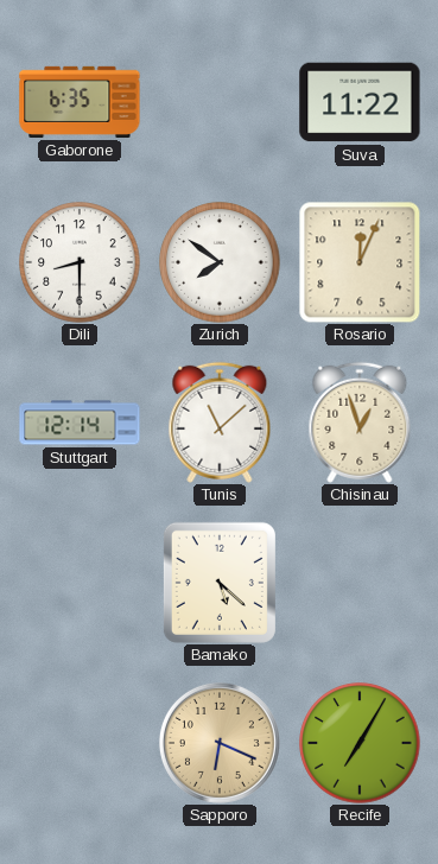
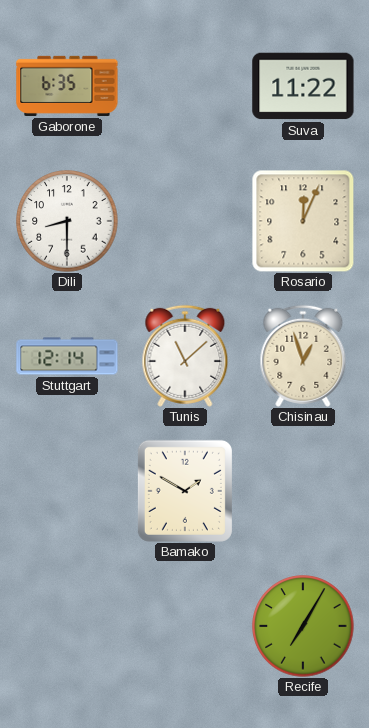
Zurich: 7:51 -> none (220, 262)
Bamako: 5:22 -> 1:50 (185, 491)
Sapporo: 6:19 -> none (220, 743)
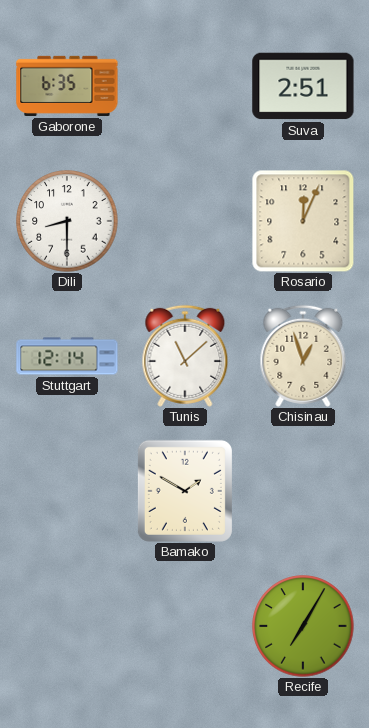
Suva: 11:22 -> 2:51 (303, 86)
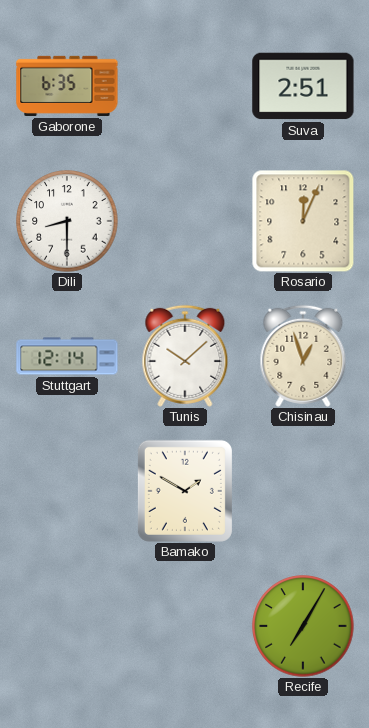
Tunis: 11:08 -> 10:08 (185, 356)
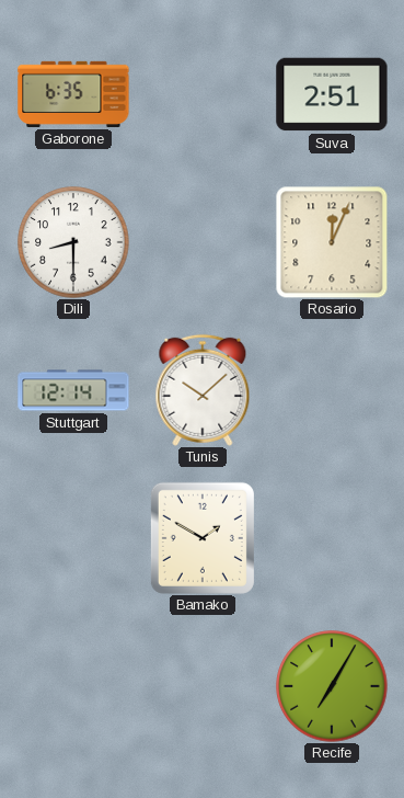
Chisinau: 12:57 -> none (303, 356)
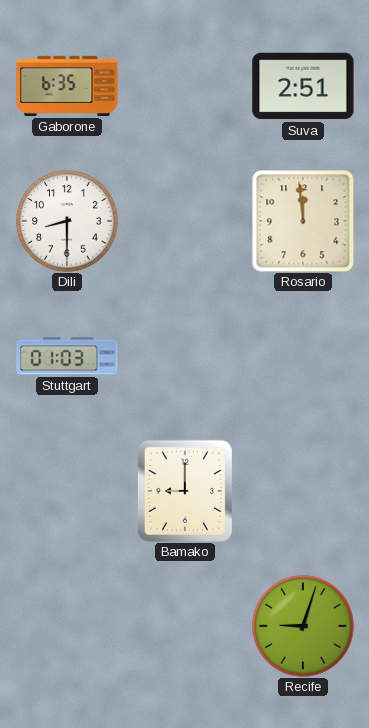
Rosario: 12:04 -> 11:59 (303, 221)
Stuttgart: 12:14 -> 01:03 (67, 356)
Tunis: 10:08 -> none (203, 390)
Bamako: 1:50 -> 9:00 (185, 491)
Recife: 7:05 -> 9:03 (303, 626)
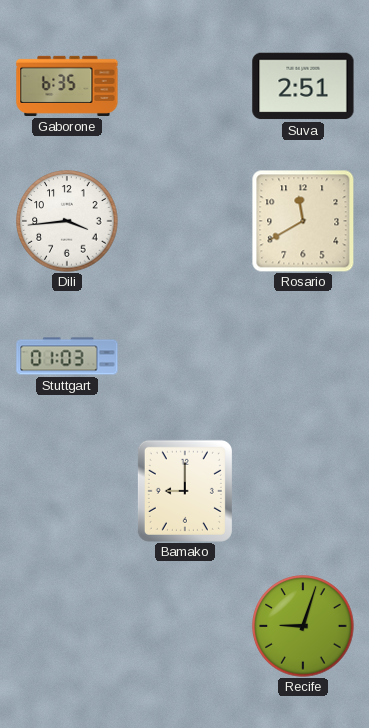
Dili: 8:30 -> 3:44 (67, 221)
Rosario: 11:59 -> 11:40 (303, 221)
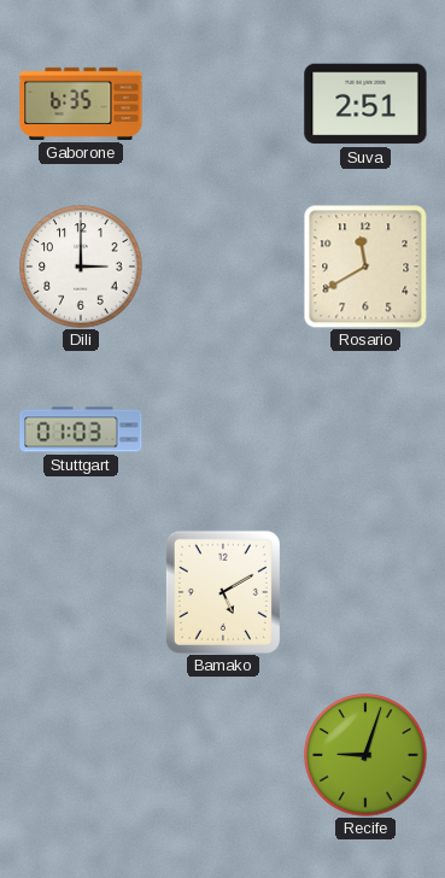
Dili: 3:44 -> 3:00 (81, 267)
Bamako: 9:00 -> 5:10 (223, 592)
